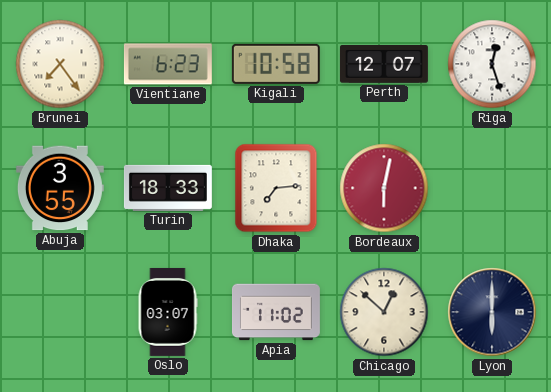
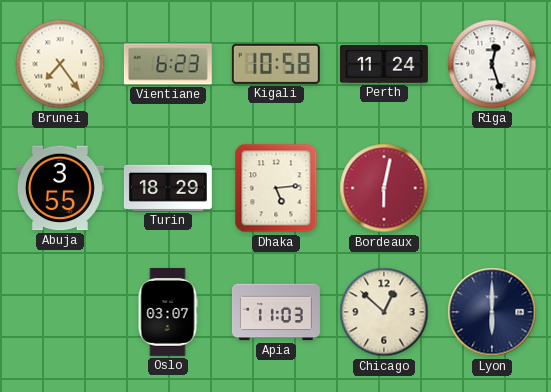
Perth: 12:07 -> 11:24 (384, 65)
Turin: 18:33 -> 18:29 (168, 188)
Dhaka: 7:14 -> 5:14 (276, 188)
Apia: 11:02 -> 11:03 (276, 312)
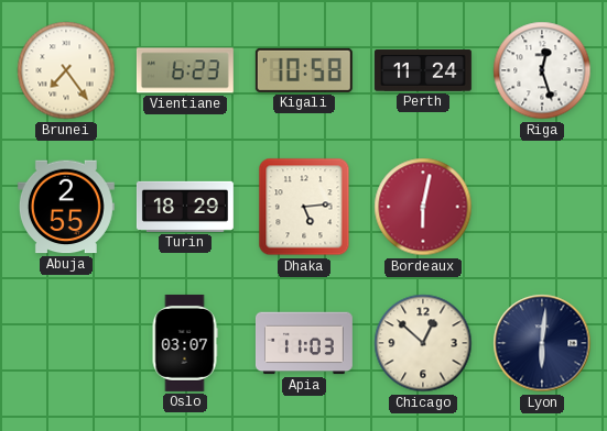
Abuja: 3:55 -> 2:55 (66, 207)
Lyon: 6:00 -> 6:01 (542, 343)
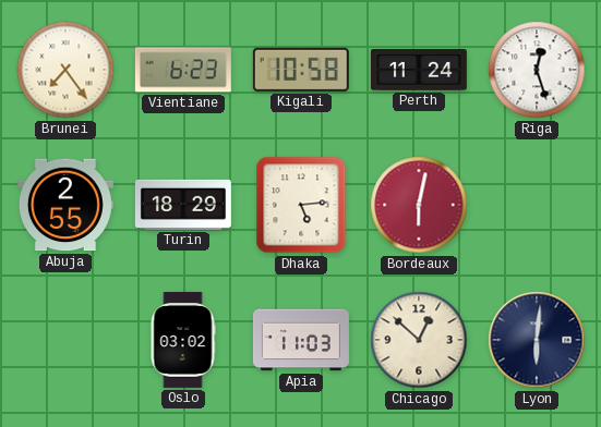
Oslo: 03:07 -> 03:02 (183, 340)
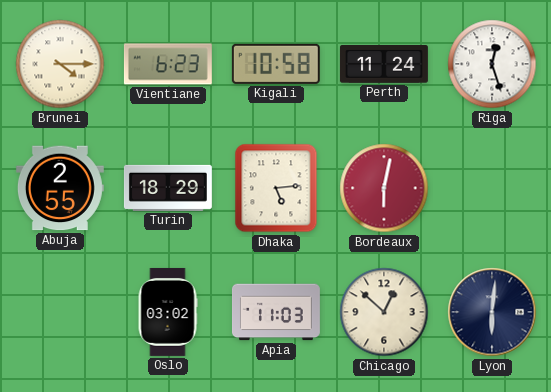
Brunei: 7:24 -> 4:15 (60, 64)
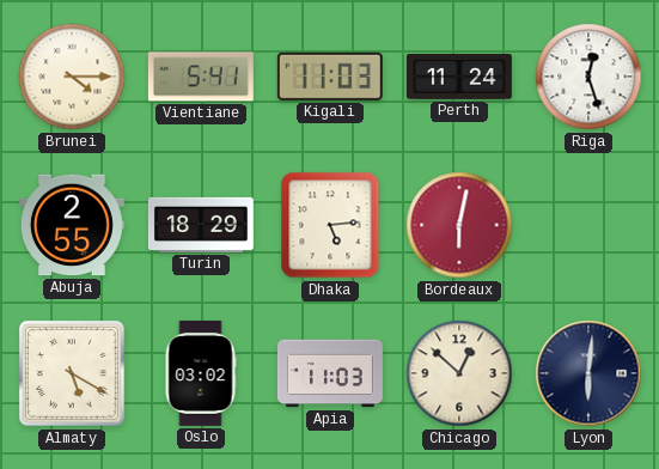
Vientiane: 6:23 -> 5:41 (201, 77)
Kigali: 10:58 -> 11:03 (330, 77)
Almaty: none -> 5:20 (72, 373)
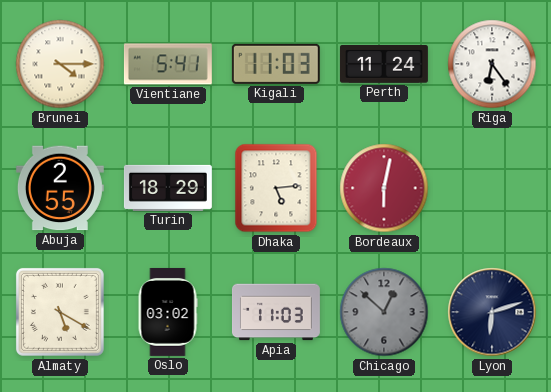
Riga: 12:27 -> 6:24 (492, 64)
Chicago dial: cream -> grey (384, 312)
Lyon: 6:01 -> 6:12 (492, 312)
